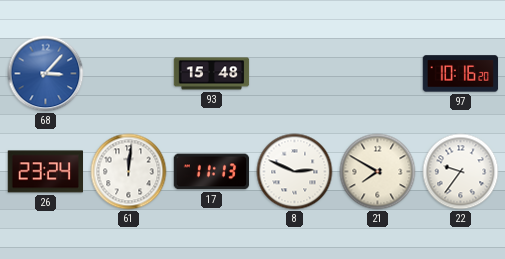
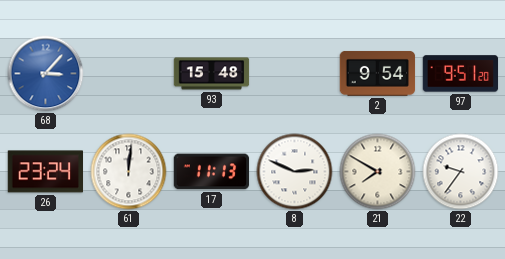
2: none -> 9:54 (378, 73)
97: 10:16 -> 9:51 (461, 74)
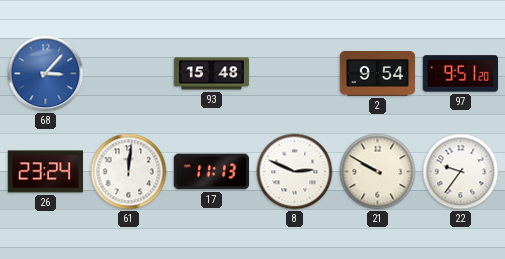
21: 7:50 -> 9:50 (378, 172)
